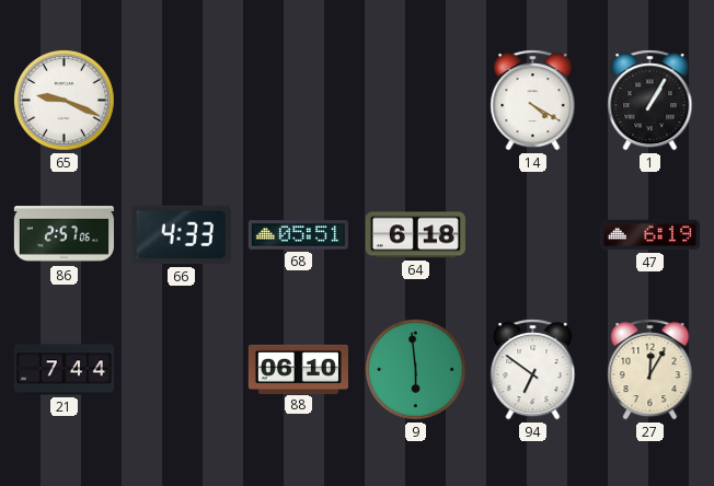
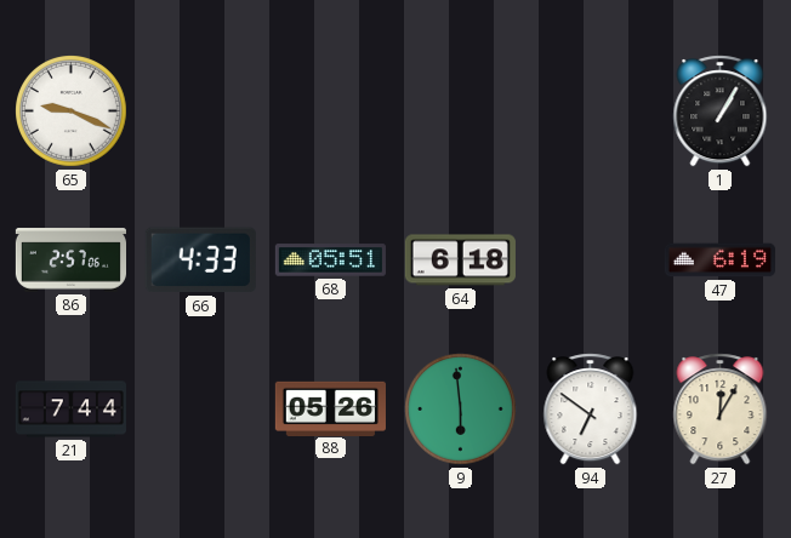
14: 4:20 -> none (533, 101)
88: 06:10 -> 05:26 (330, 408)
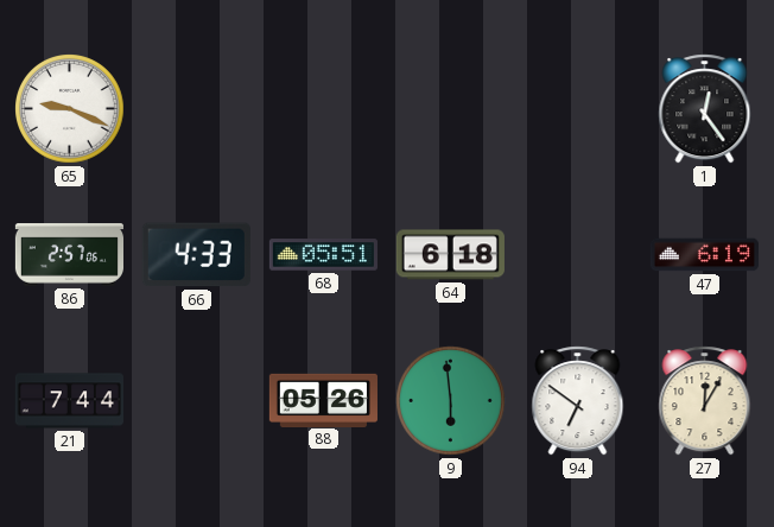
1: 1:05 -> 12:24 (705, 109)
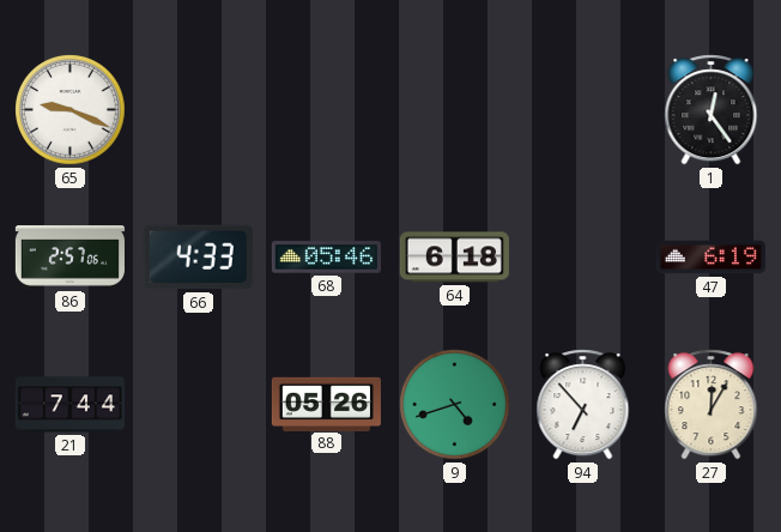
68: 05:51 -> 05:46 (326, 258)
9: 5:59 -> 4:42 (455, 405)
94: 6:51 -> 6:53 (583, 405)
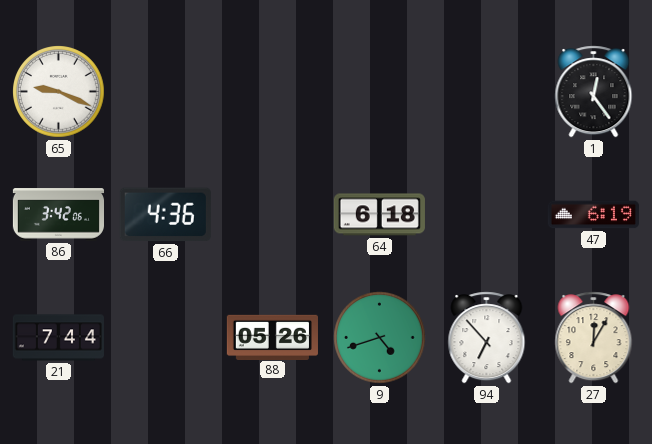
86: 2:57 -> 3:42 (58, 215)
66: 4:33 -> 4:36 (165, 215)
68: 05:46 -> none (326, 258)
